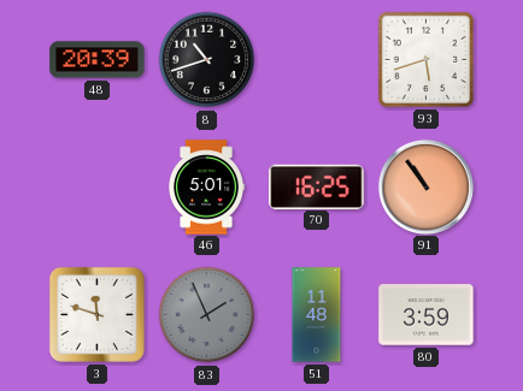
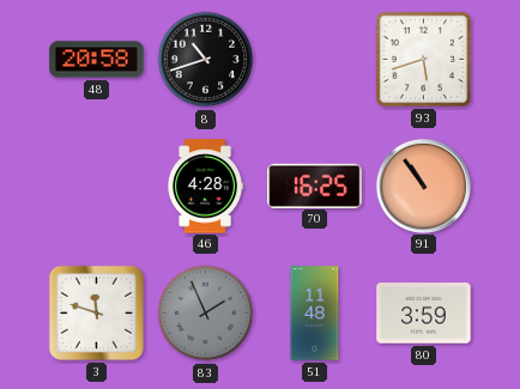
48: 20:39 -> 20:58 (97, 60)
46: 5:01 -> 4:28 (205, 187)
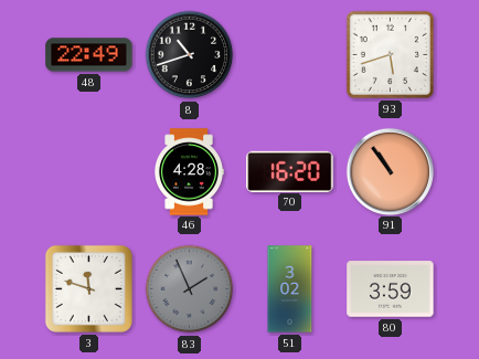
48: 20:58 -> 22:49 (89, 55)
70: 16:25 -> 16:20 (290, 171)
51: 11:48 -> 3:02 (290, 289)
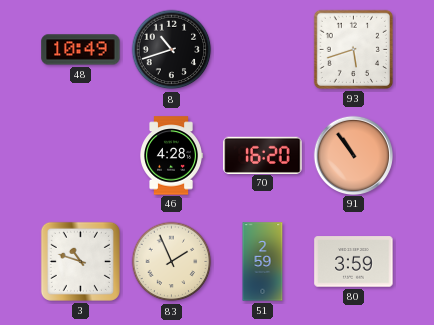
48: 22:49 -> 10:49 (81, 50)
3: 11:48 -> 10:48 (80, 261)
83 dial: grey -> cream (172, 262)
51: 3:02 -> 2:59 (263, 262)
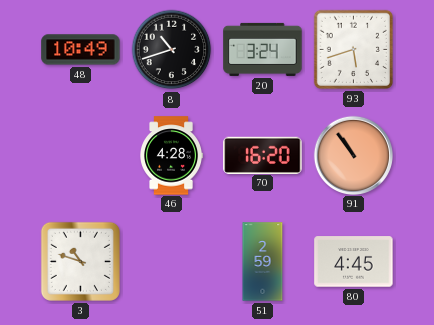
20: none -> 3:24 (263, 49)
83: 1:56 -> none (172, 262)
80: 3:59 -> 4:45 (354, 262)
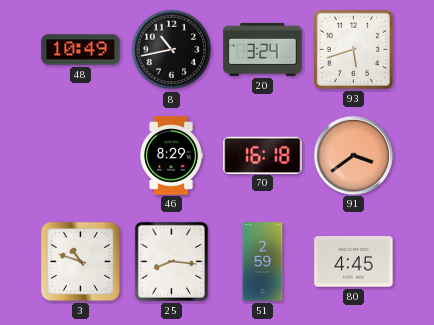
8: 10:42 -> 10:43 (172, 50)
46: 4:28 -> 8:29 (171, 156)
70: 16:20 -> 16:18 (263, 155)
91: 10:54 -> 3:39 (353, 155)
25: none -> 8:16 (171, 261)
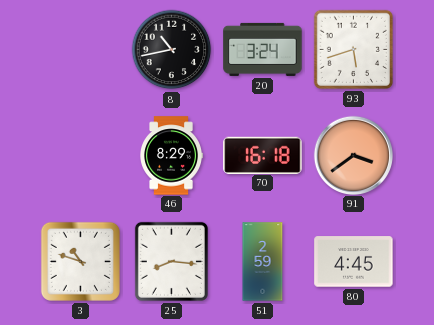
48: 10:49 -> none (81, 50)
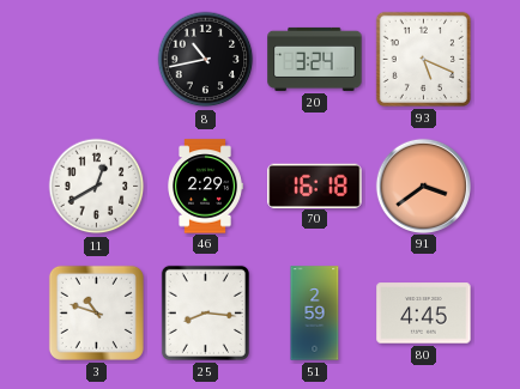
93: 5:42 -> 5:19 (423, 59)
11: none -> 12:40 (97, 187)
46: 8:29 -> 2:29 (205, 187)
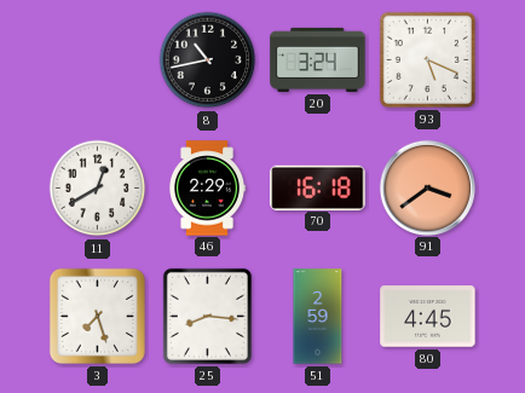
3: 10:48 -> 7:27 (97, 316)
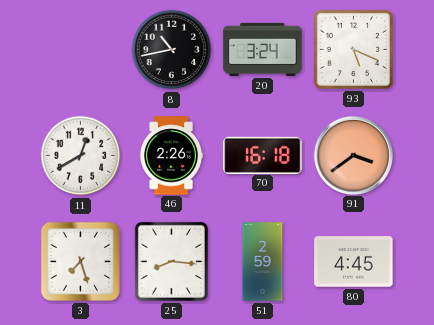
46: 2:29 -> 2:26 (171, 156)
